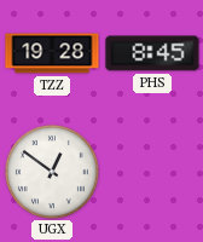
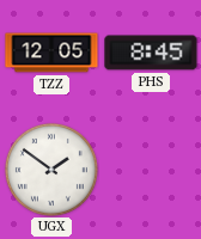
TZZ: 19:28 -> 12:05 (51, 53)
UGX: 12:51 -> 1:51 (51, 170)
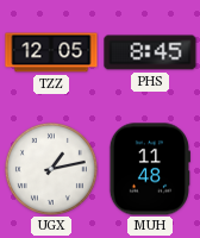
UGX: 1:51 -> 1:13 (51, 169)
MUH: none -> 11:48 (150, 169)
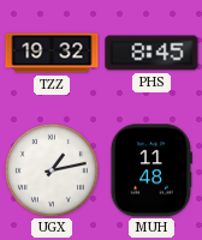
TZZ: 12:05 -> 19:32 (52, 53)
